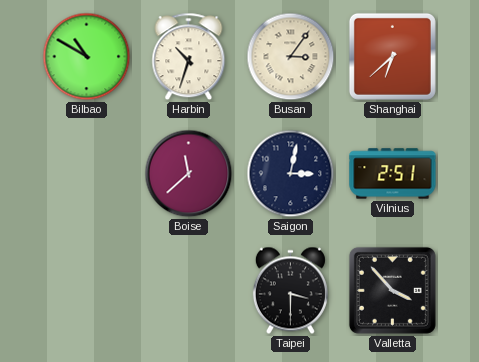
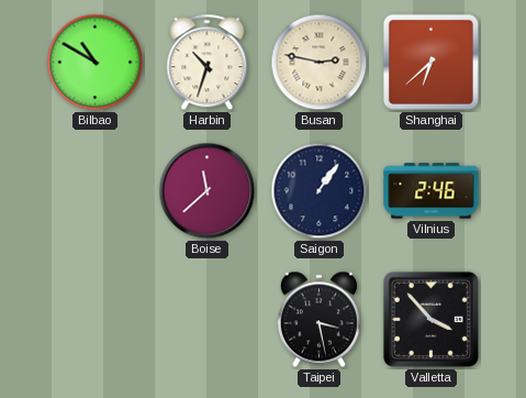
Busan: 3:06 -> 2:47 (320, 63)
Saigon: 3:02 -> 1:06 (320, 191)
Vilnius: 2:51 -> 2:46 (432, 191)
Taipei: 3:30 -> 3:28 (318, 320)
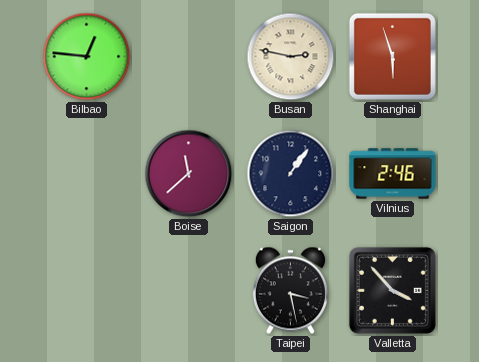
Bilbao: 10:50 -> 12:46 (87, 57)
Harbin: 10:33 -> none (208, 63)
Shanghai: 6:38 -> 5:57 (392, 56)
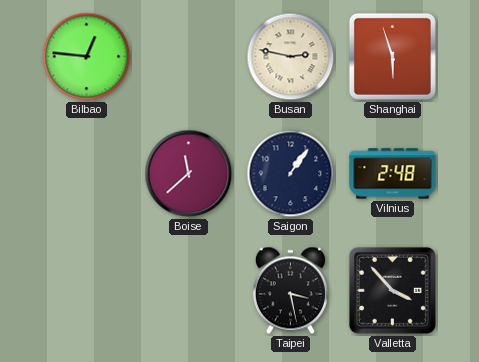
Vilnius: 2:46 -> 2:48 (393, 174)
